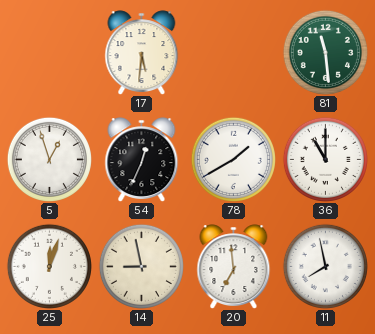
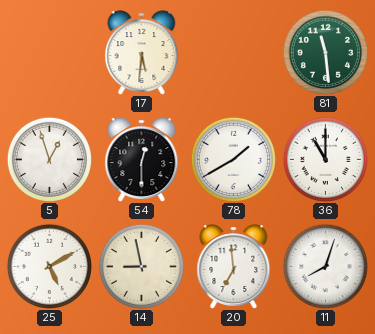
54: 12:34 -> 12:30 (142, 159)
25: 12:03 -> 5:10 (49, 266)
11: 7:58 -> 8:03 (325, 266)
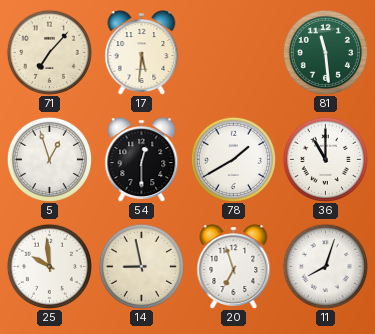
71: none -> 7:07 (49, 52)
25: 5:10 -> 9:59 (49, 266)
20: 6:59 -> 6:57 (234, 266)
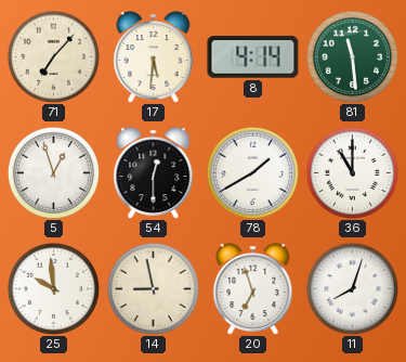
8: none -> 4:14 (253, 57)
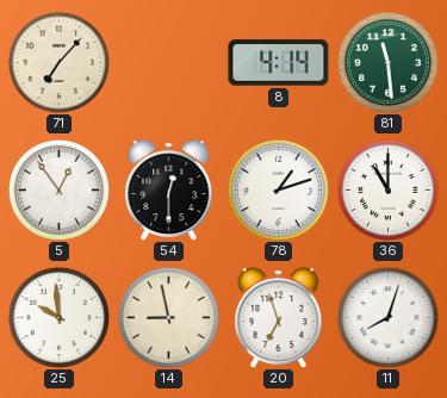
17: 5:31 -> none (154, 56)
5: 12:57 -> 12:54 (58, 189)
78: 1:40 -> 1:12 (278, 189)
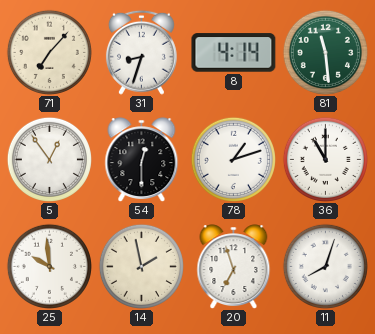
31: none -> 8:33 (141, 52)
14: 8:58 -> 1:58 (141, 266)
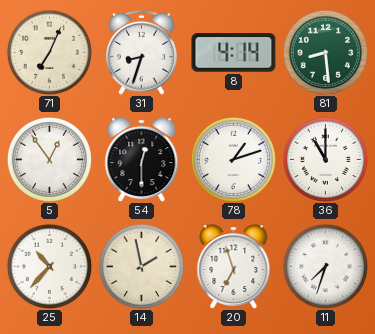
71: 7:07 -> 7:04 (49, 52)
81: 11:29 -> 8:29 (325, 52)
25: 9:59 -> 10:37 (49, 266)
11: 8:03 -> 7:33 (325, 266)
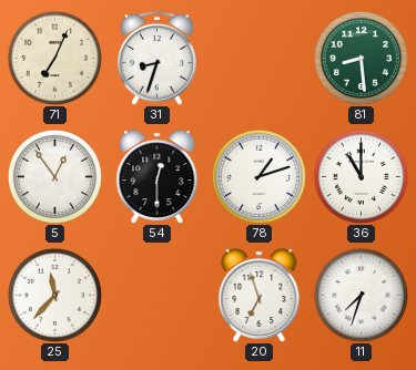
8: 4:14 -> none (234, 53)
25: 10:37 -> 11:37 (54, 295)
14: 1:58 -> none (141, 266)
